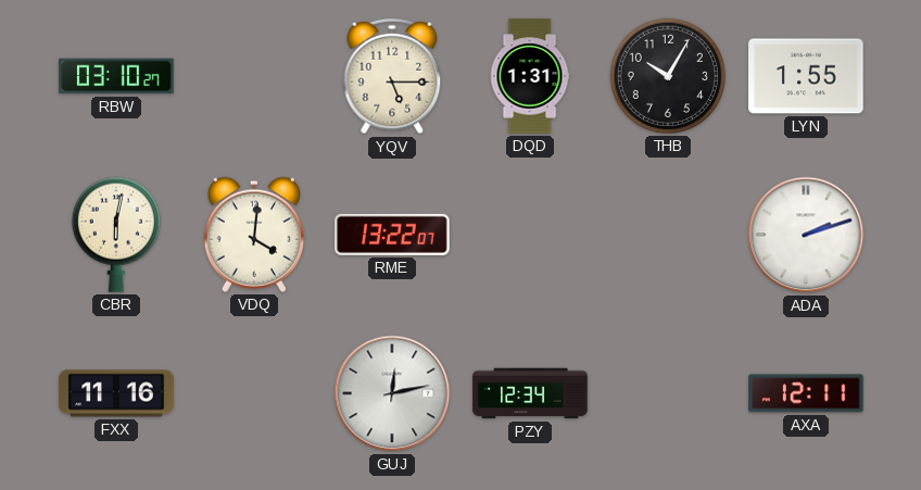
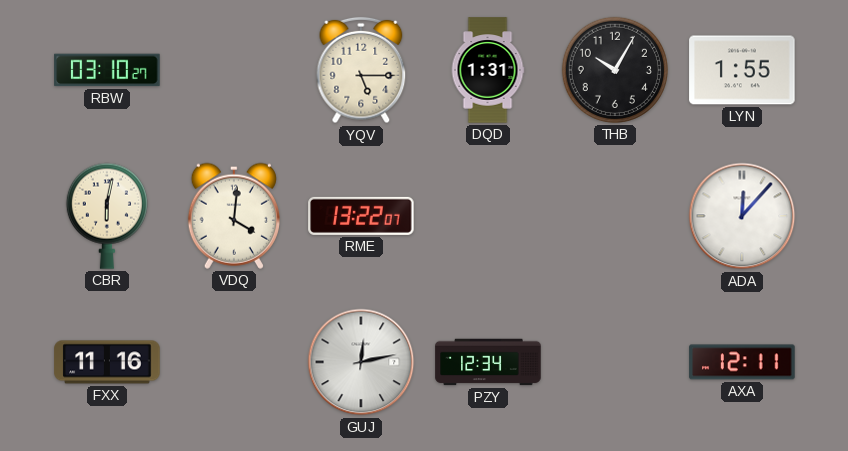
ADA: 2:12 -> 12:07 (742, 216)
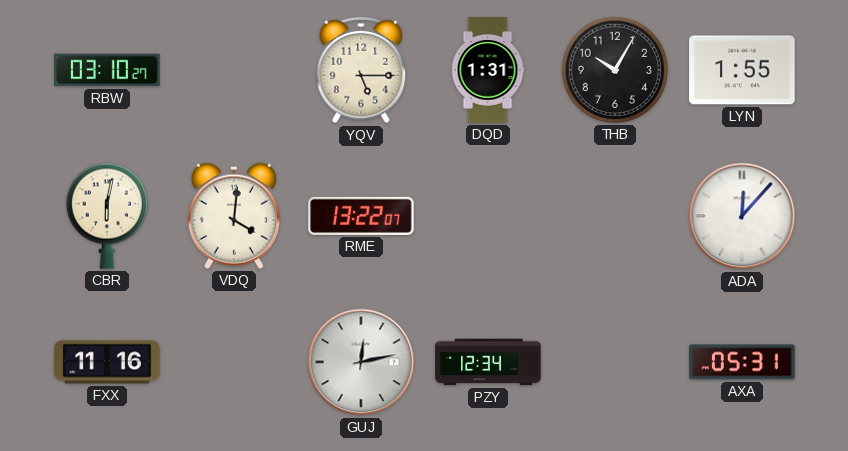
AXA: 12:11 -> 05:31 (742, 362)
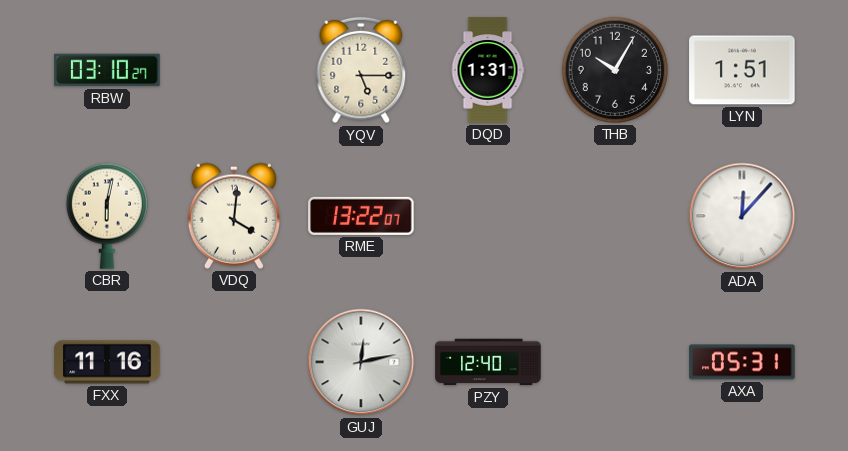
LYN: 1:55 -> 1:51 (742, 70)
PZY: 12:34 -> 12:40 (488, 362)
